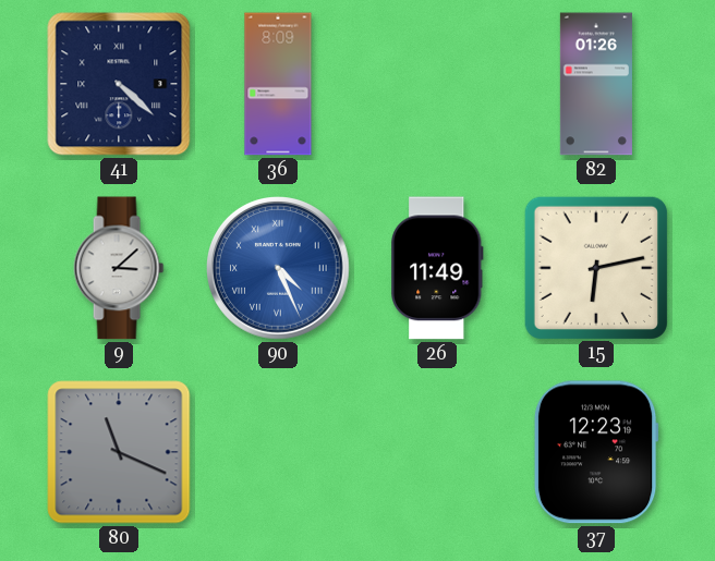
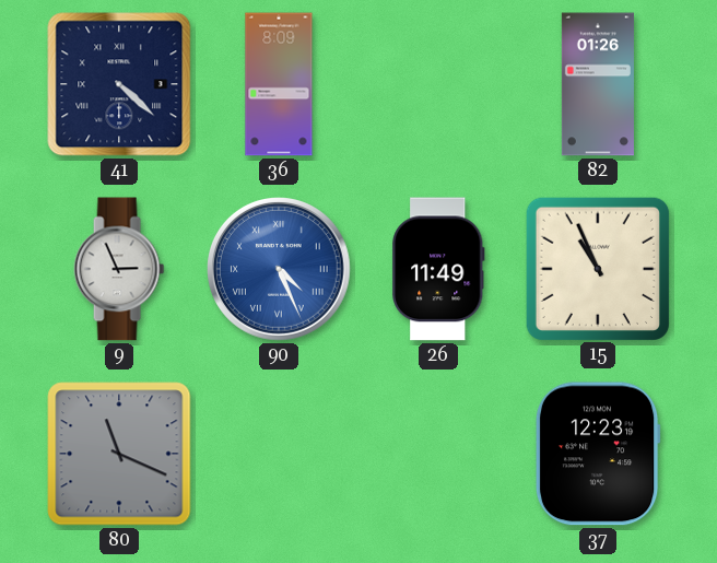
9: 3:08 -> 2:56 (119, 269)
15: 6:13 -> 10:56 (597, 268)
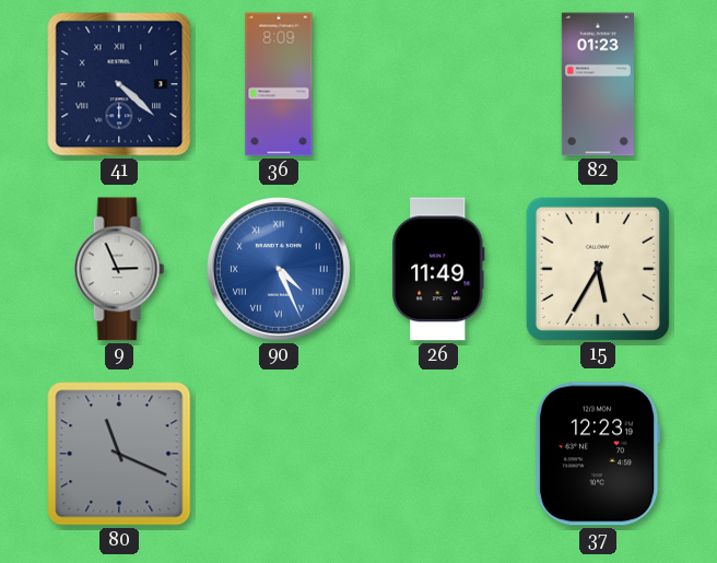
82: 01:26 -> 01:23 (598, 84)
15: 10:56 -> 5:35 (597, 268)
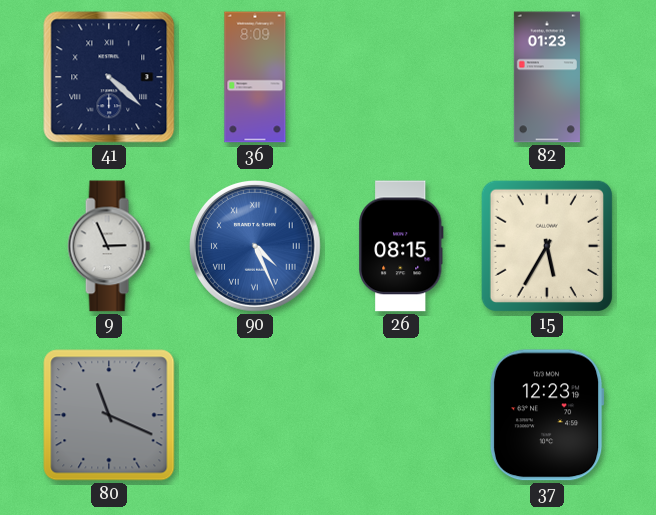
26: 11:49 -> 08:15 (402, 246)
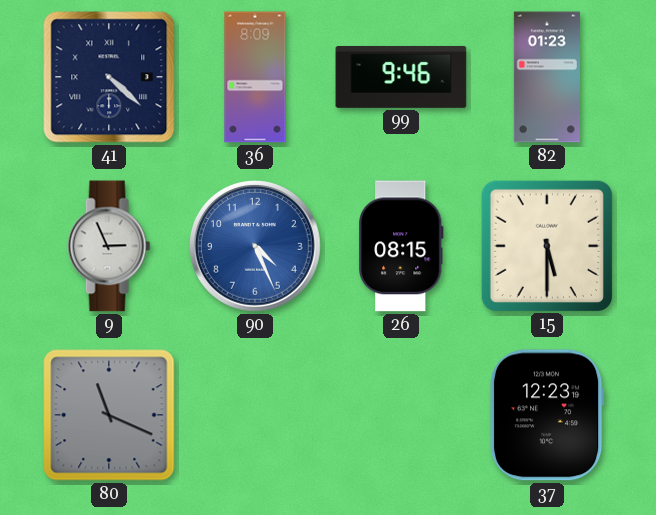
99: none -> 9:46 (401, 77)
90 numerals: Roman -> Arabic (256, 247)
15: 5:35 -> 5:30 (546, 245)
